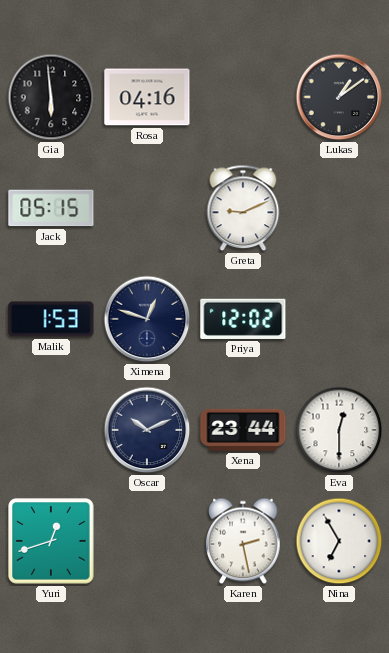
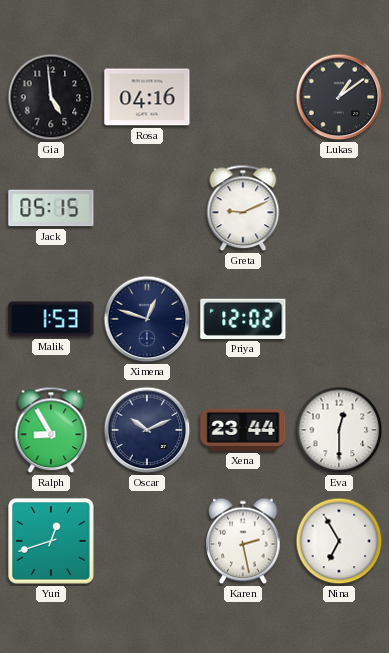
Gia: 5:59 -> 4:59 (51, 97)
Ralph: none -> 8:55 (51, 430)
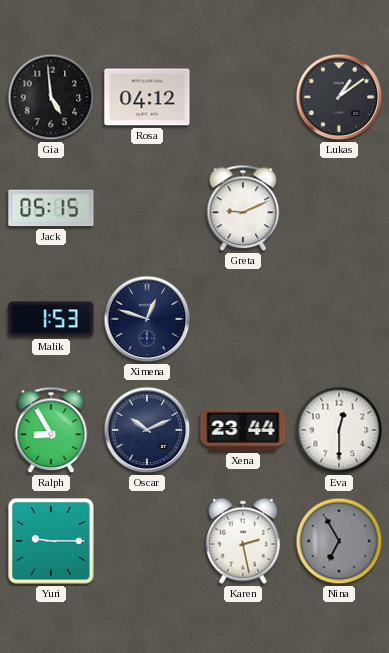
Rosa: 04:16 -> 04:12 (147, 97)
Priya: 12:02 -> none (243, 319)
Yuri: 12:42 -> 9:15 (51, 541)
Nina dial: white -> grey (339, 541)
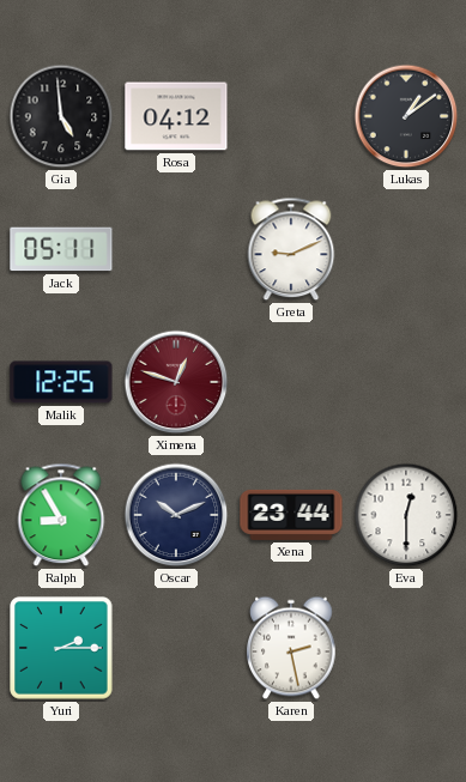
Jack: 05:15 -> 05:11 (61, 249)
Malik: 1:53 -> 12:25 (61, 382)
Ximena dial: navy -> burgundy (176, 382)
Yuri: 9:15 -> 2:15 (61, 648)
Nina: 6:55 -> none (339, 541)
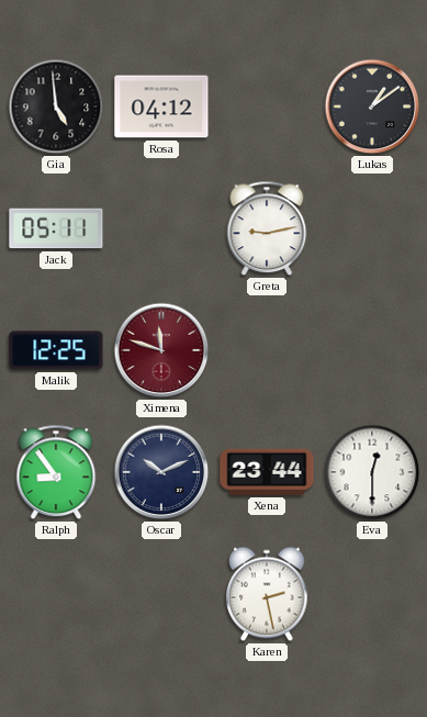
Greta: 9:11 -> 9:13 (267, 228)
Ximena: 12:48 -> 11:48 (161, 350)
Ralph: 8:55 -> 8:54 (56, 472)
Yuri: 2:15 -> none (61, 648)
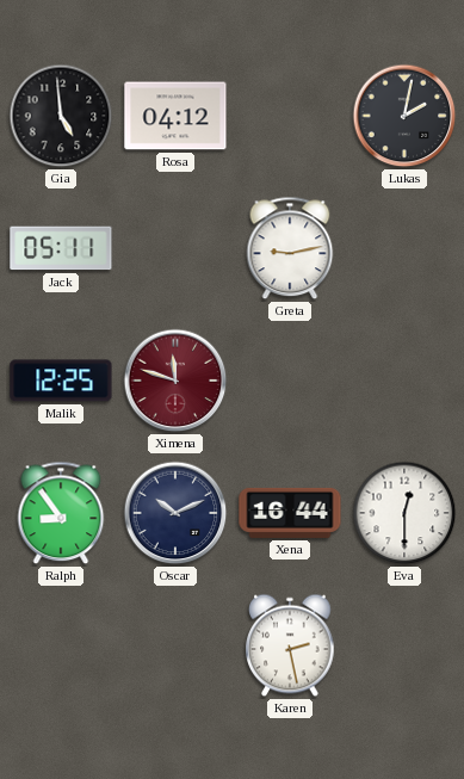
Lukas: 1:09 -> 2:02 (404, 116)
Xena: 23:44 -> 16:44 (290, 513)
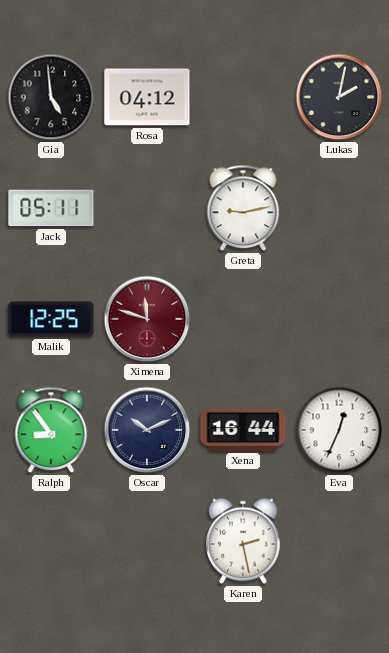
Eva: 12:30 -> 12:34 (339, 430)
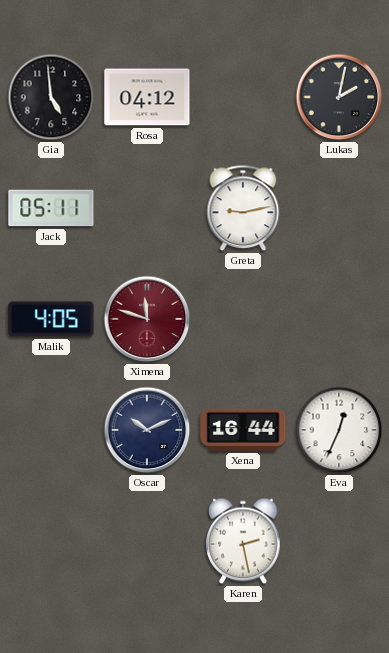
Malik: 12:25 -> 4:05 (51, 319)
Ralph: 8:54 -> none (51, 430)
